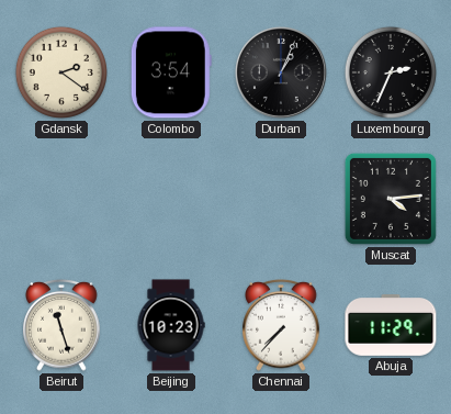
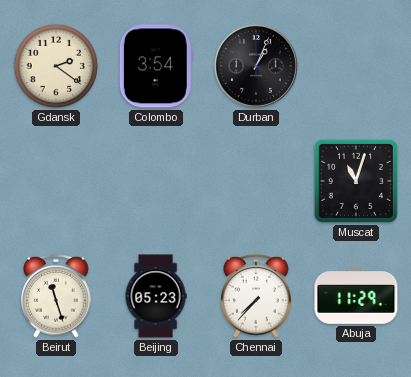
Luxembourg: 2:34 -> none (391, 72)
Muscat: 4:14 -> 11:03 (356, 181)
Beijing: 10:23 -> 05:23 (156, 296)
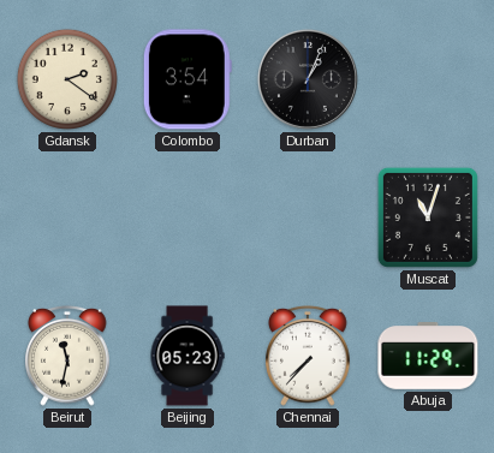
Beirut: 11:27 -> 11:32 (67, 356)
